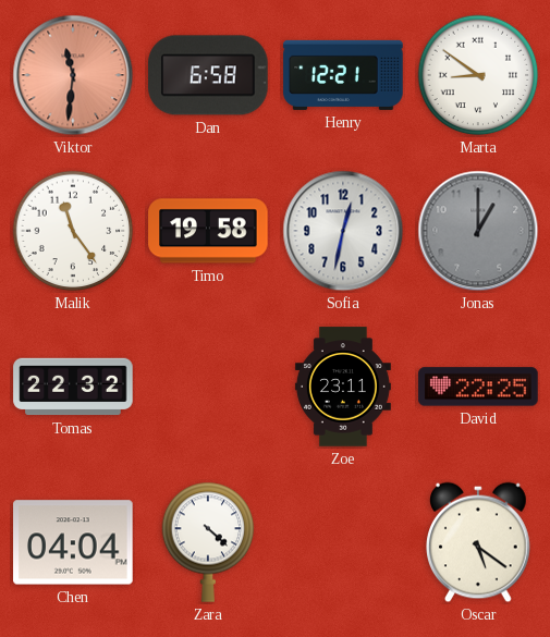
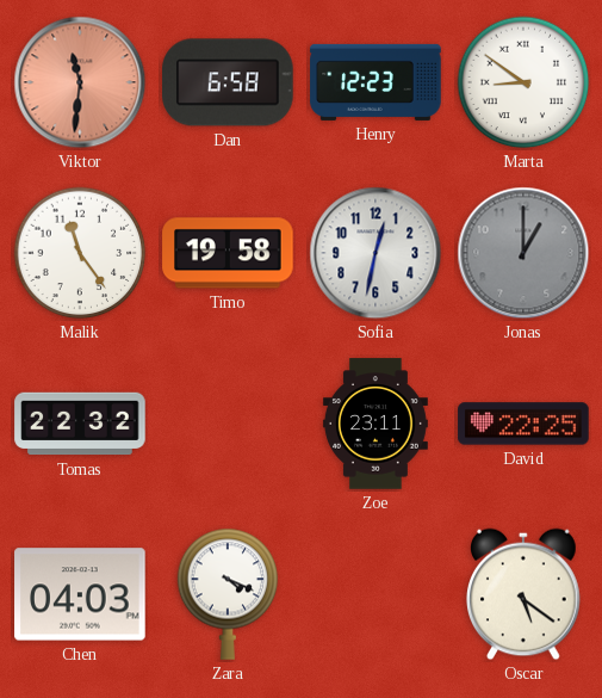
Henry: 12:21 -> 12:23 (376, 82)
Chen: 04:04 -> 04:03 (80, 594)
Zara: 4:22 -> 4:19 (228, 594)
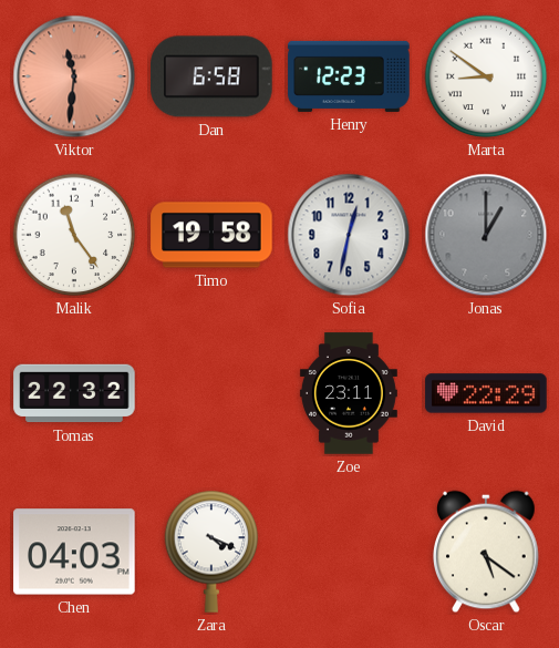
David: 22:25 -> 22:29 (486, 393)
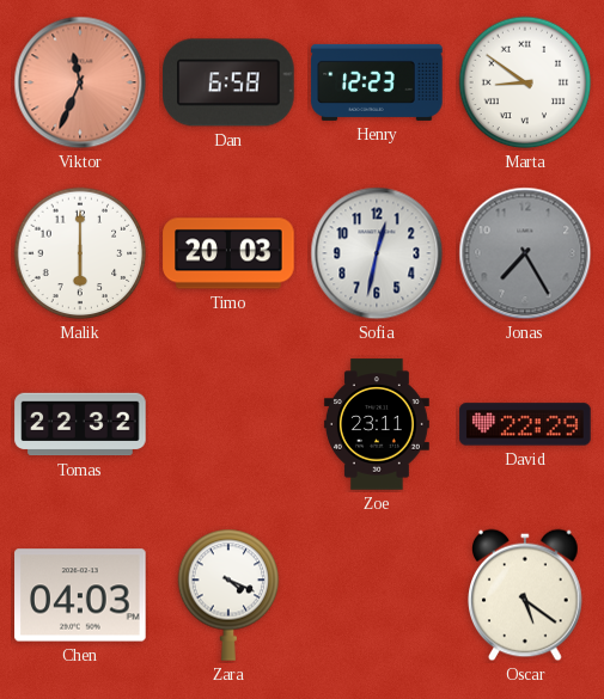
Viktor: 11:31 -> 11:34 (80, 82)
Malik: 11:24 -> 6:00 (80, 253)
Timo: 19:58 -> 20:03 (228, 253)
Jonas: 1:00 -> 7:25 (525, 253)
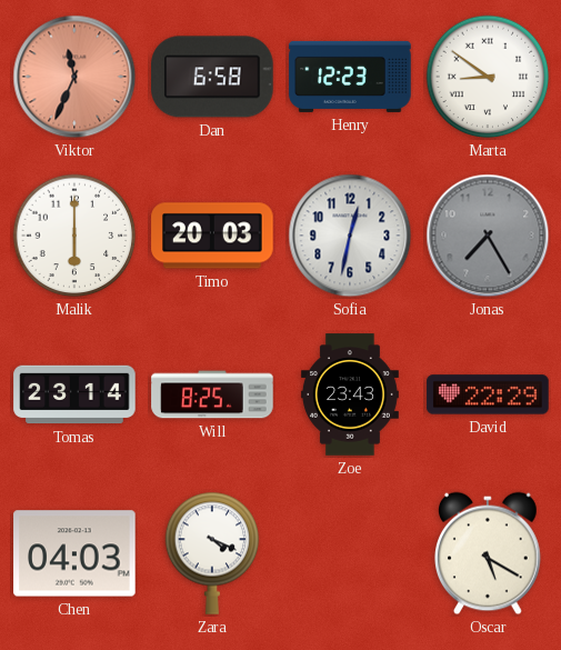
Tomas: 22:32 -> 23:14 (74, 394)
Will: none -> 8:25 (212, 394)
Zoe: 23:11 -> 23:43 (350, 394)
Oscar: 5:21 -> 5:20 (489, 553)
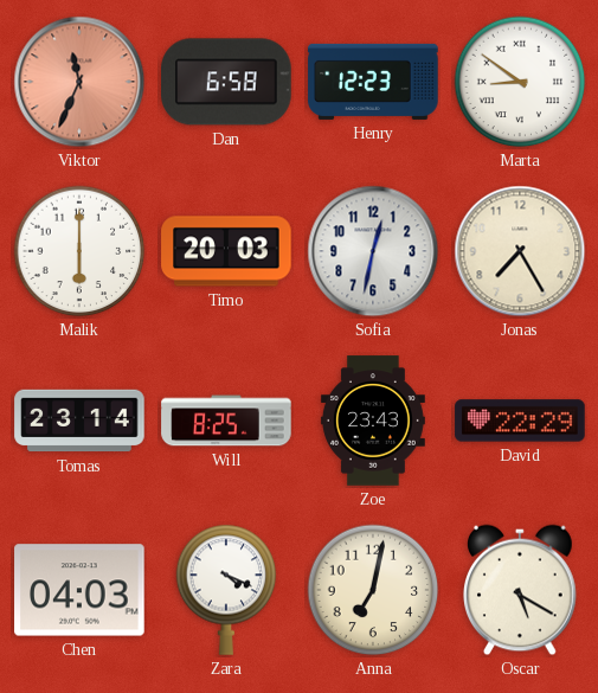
Jonas dial: grey -> cream (520, 251)
Anna: none -> 7:02 (373, 590)
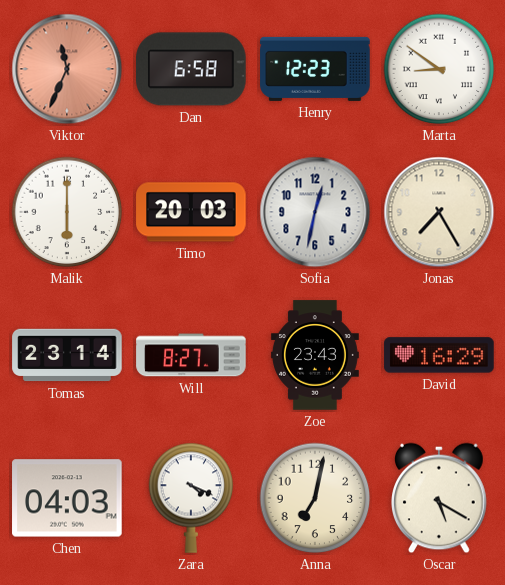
Will: 8:25 -> 8:27 (191, 355)
David: 22:29 -> 16:29 (439, 355)
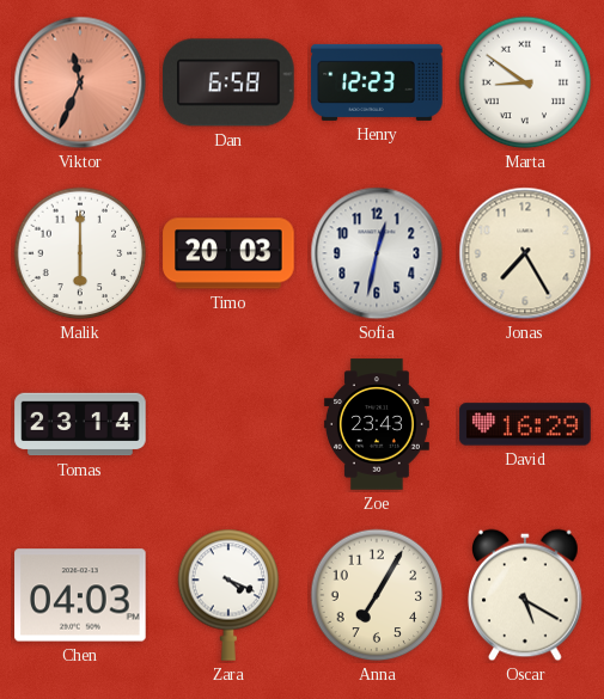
Will: 8:27 -> none (191, 355)
Anna: 7:02 -> 7:05 (377, 595)
